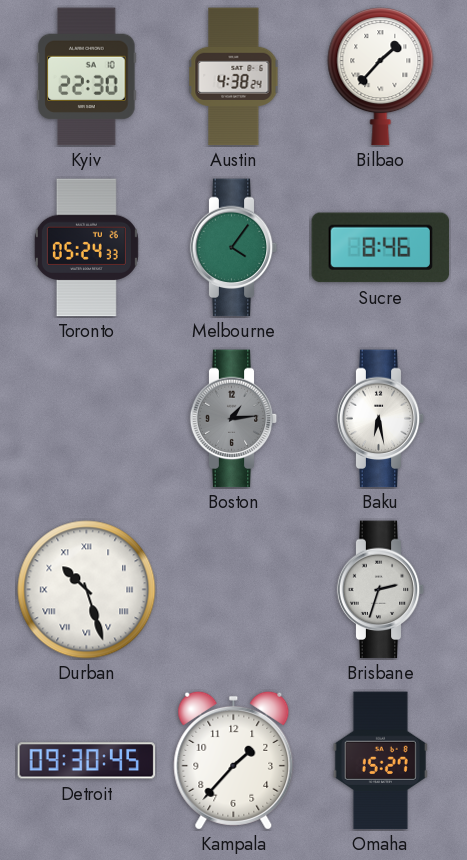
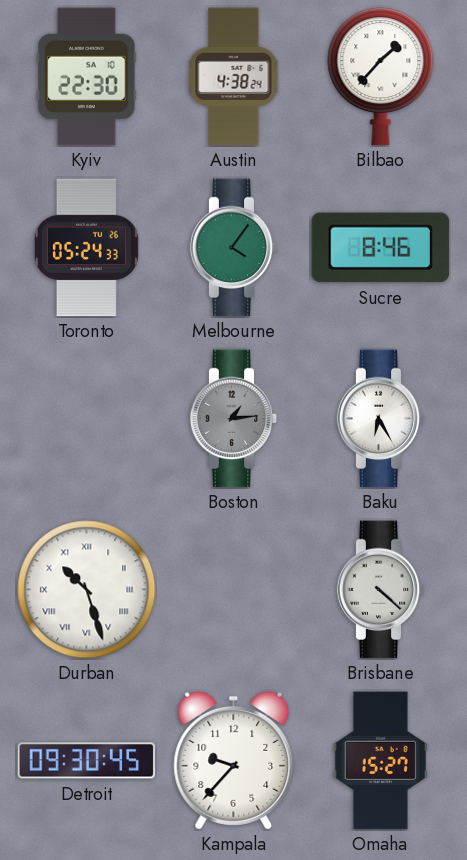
Baku: 6:28 -> 6:25 (381, 419)
Brisbane: 2:33 -> 4:22 (381, 590)
Kampala: 1:37 -> 9:37 (234, 760)
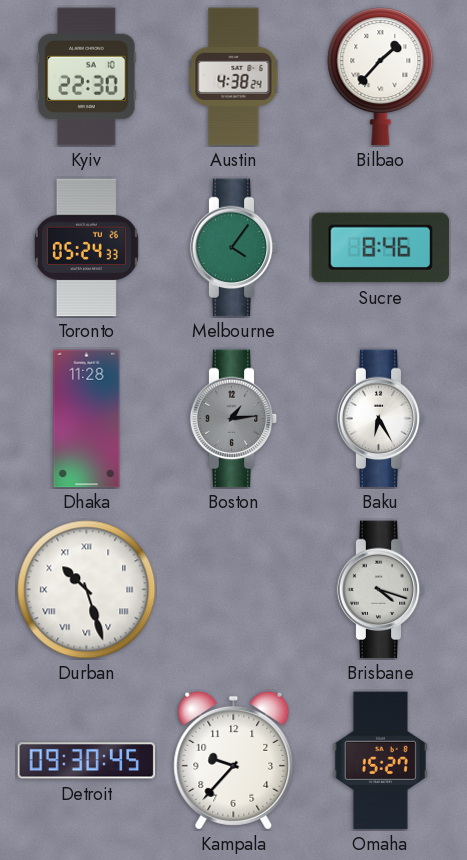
Dhaka: none -> 11:28 (87, 419)
Brisbane: 4:22 -> 4:18 (381, 590)
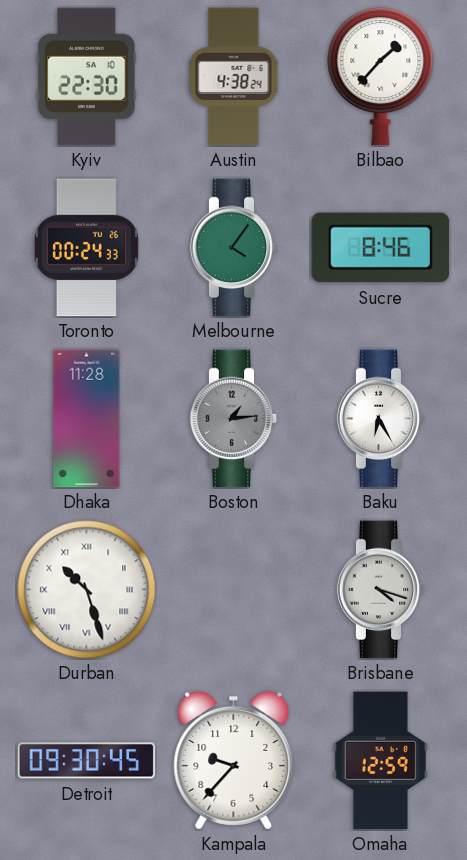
Toronto: 05:24 -> 00:24 (86, 248)
Omaha: 15:27 -> 12:59 (380, 761)
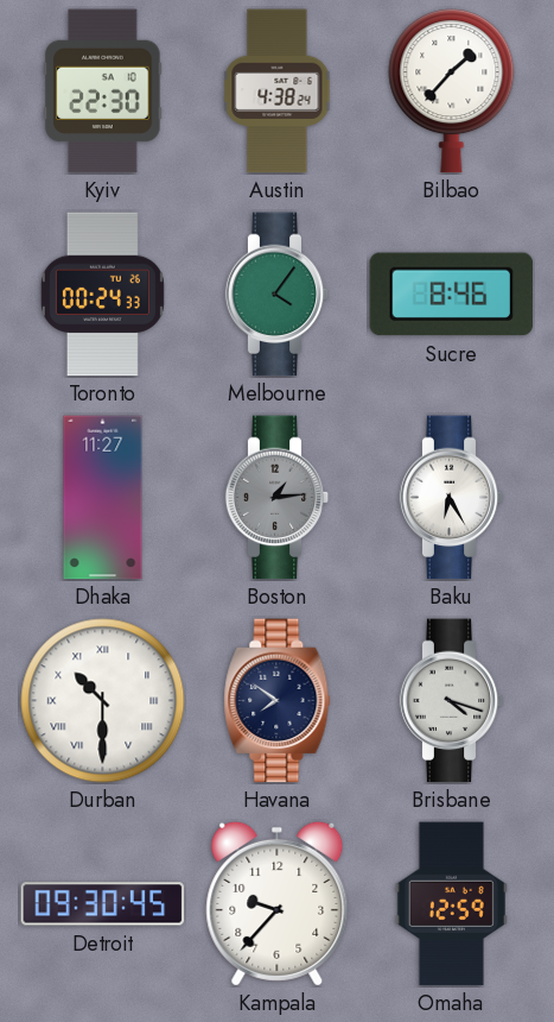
Dhaka: 11:28 -> 11:27 (103, 498)
Durban: 10:27 -> 10:30 (103, 701)
Havana: none -> 7:51 (278, 701)
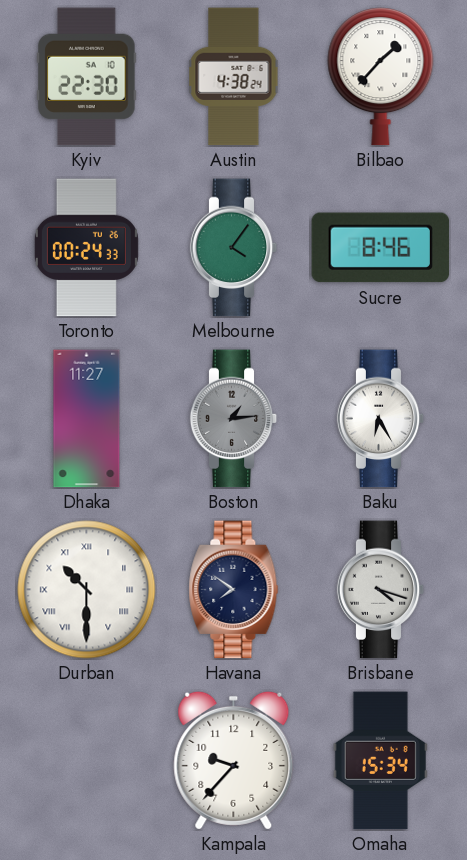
Detroit: 09:30 -> none (103, 904)
Omaha: 12:59 -> 15:34 (380, 761)
